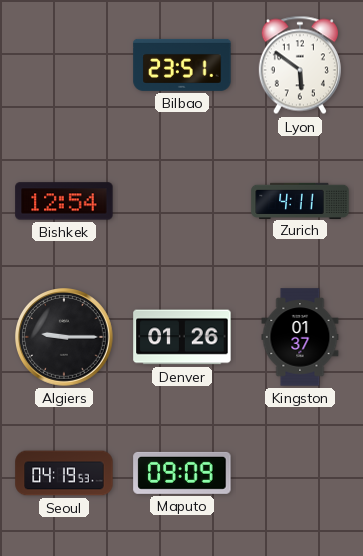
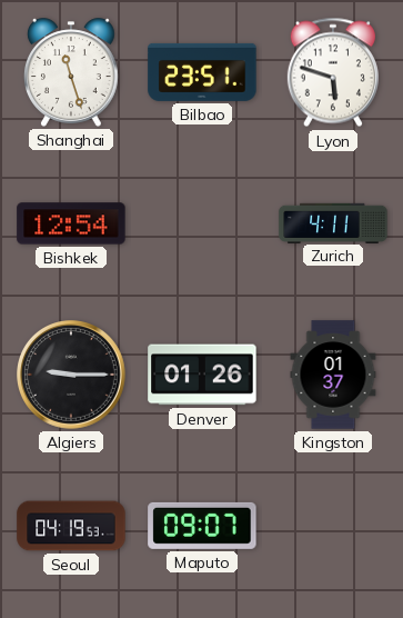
Shanghai: none -> 11:27 (71, 72)
Lyon: 5:51 -> 5:48 (333, 72)
Maputo: 09:09 -> 09:07 (202, 526)
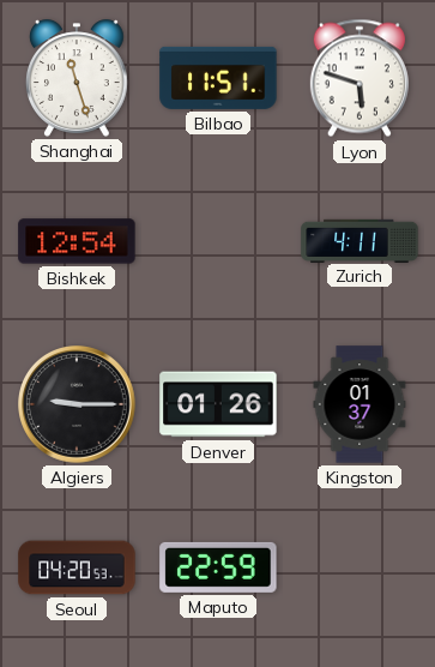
Bilbao: 23:51 -> 11:51 (218, 78)
Seoul: 04:19 -> 04:20 (77, 567)
Maputo: 09:07 -> 22:59 (218, 567)
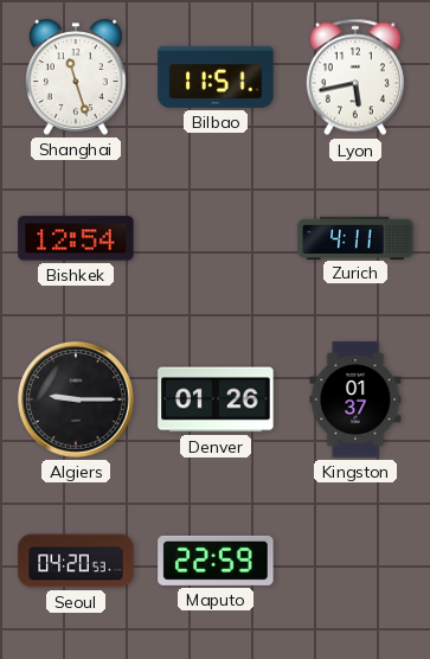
Lyon: 5:48 -> 5:43 (355, 77)
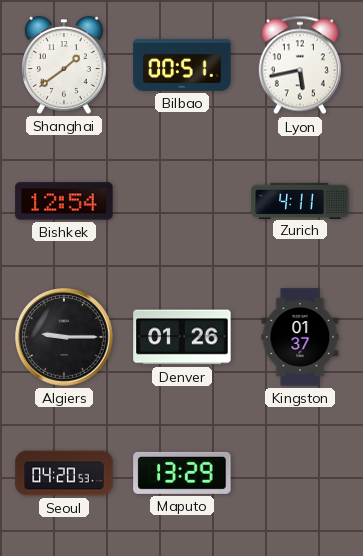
Shanghai: 11:27 -> 1:39 (64, 65)
Bilbao: 11:51 -> 00:51 (182, 65)
Maputo: 22:59 -> 13:29 (182, 473)
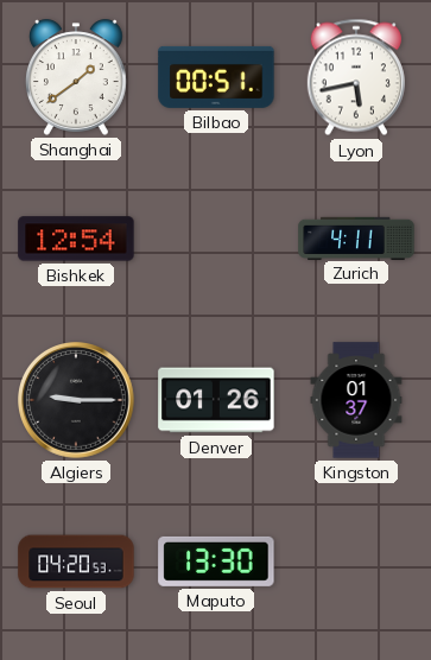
Maputo: 13:29 -> 13:30 (216, 561)
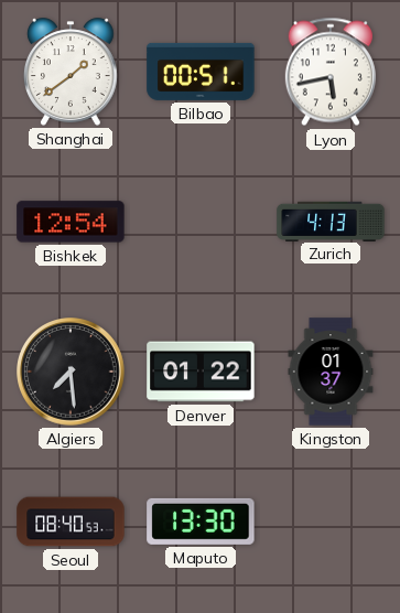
Zurich: 4:11 -> 4:13 (331, 221)
Algiers: 9:15 -> 7:29 (72, 373)
Denver: 01:26 -> 01:22 (201, 372)
Seoul: 04:20 -> 08:40 (71, 521)
